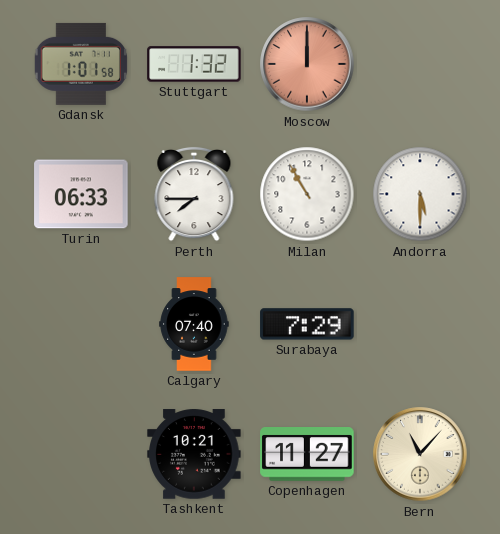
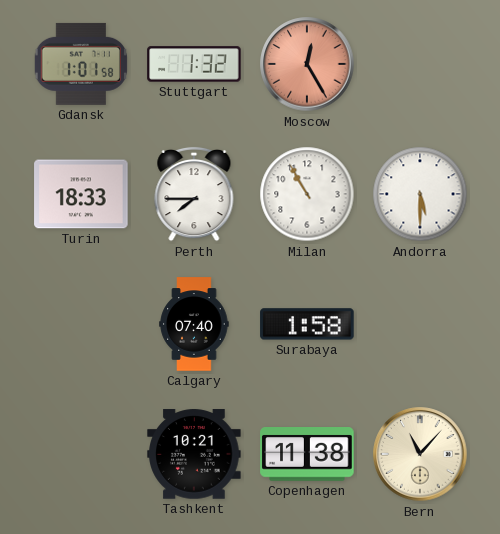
Moscow: 12:00 -> 12:25 (307, 64)
Turin: 06:33 -> 18:33 (81, 194)
Surabaya: 7:29 -> 1:58 (307, 324)
Copenhagen: 11:27 -> 11:38 (307, 455)
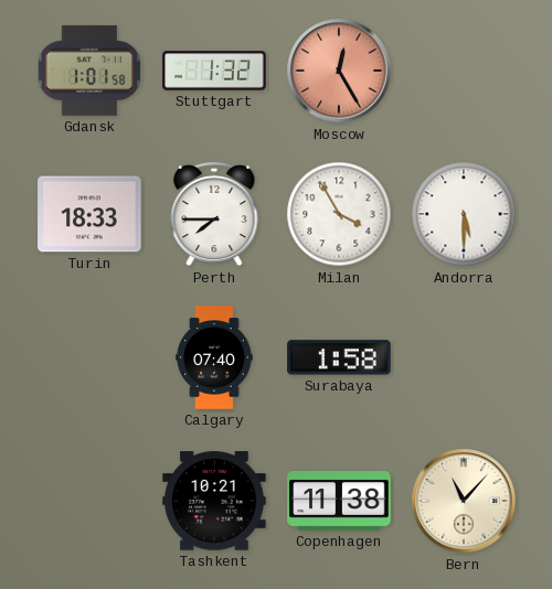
Milan: 10:55 -> 3:55 (339, 214)
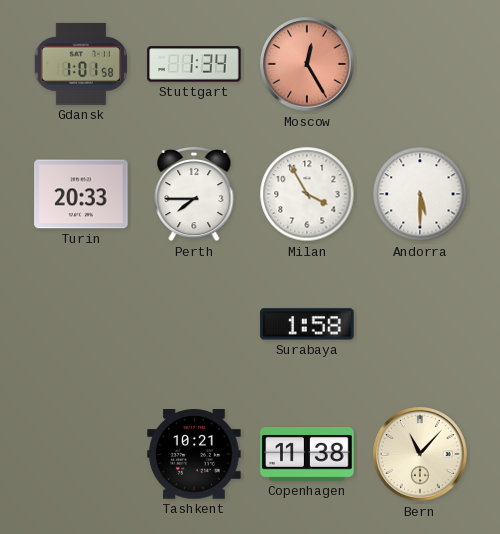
Stuttgart: 1:32 -> 1:34 (194, 64)
Turin: 18:33 -> 20:33 (81, 194)
Calgary: 07:40 -> none (214, 357)
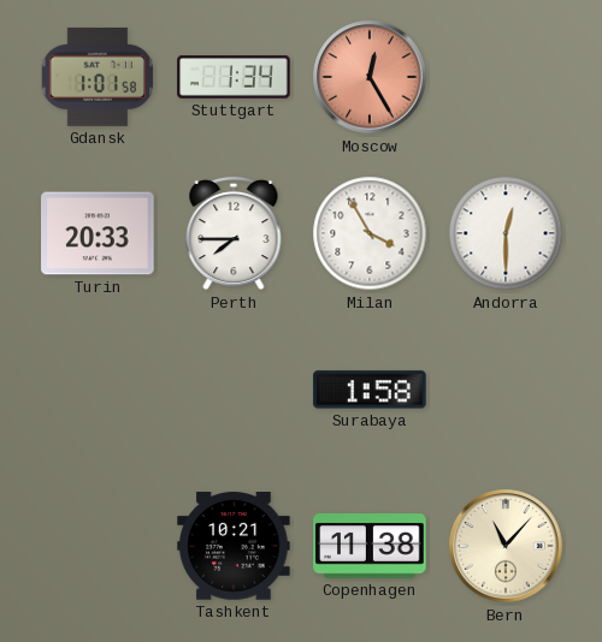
Andorra: 5:30 -> 12:30 (506, 233)
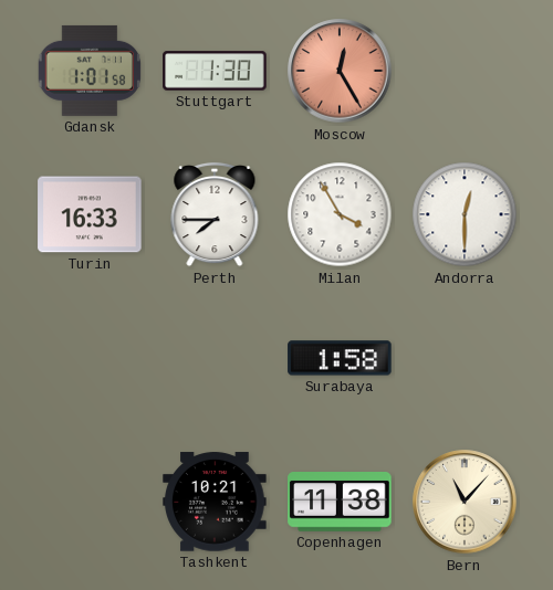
Stuttgart: 1:34 -> 1:30 (215, 71)
Turin: 20:33 -> 16:33 (90, 214)
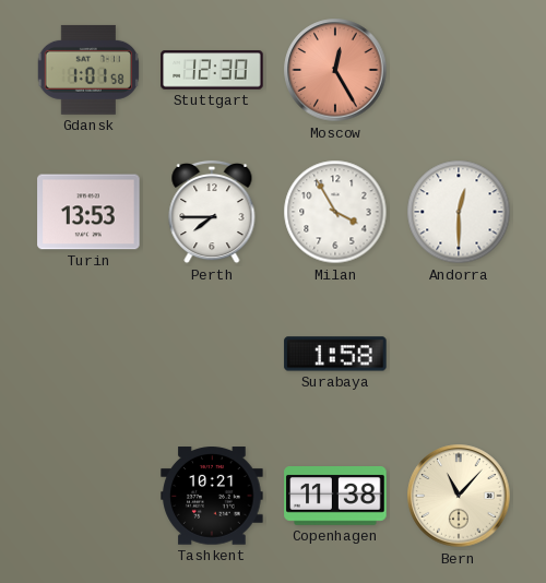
Stuttgart: 1:30 -> 12:30 (212, 70)
Turin: 16:33 -> 13:53 (88, 212)
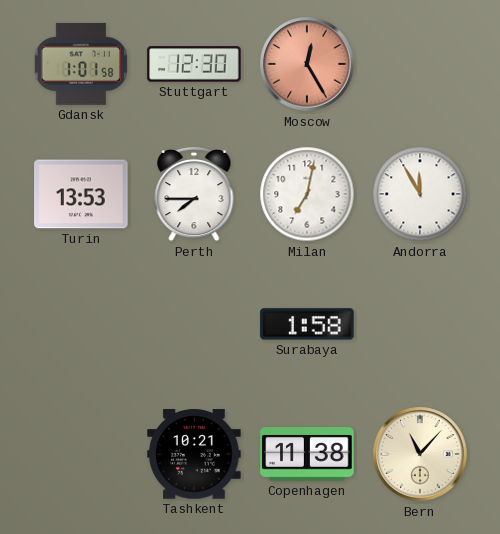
Milan: 3:55 -> 7:02 (307, 194)
Andorra: 12:30 -> 11:55 (420, 194)
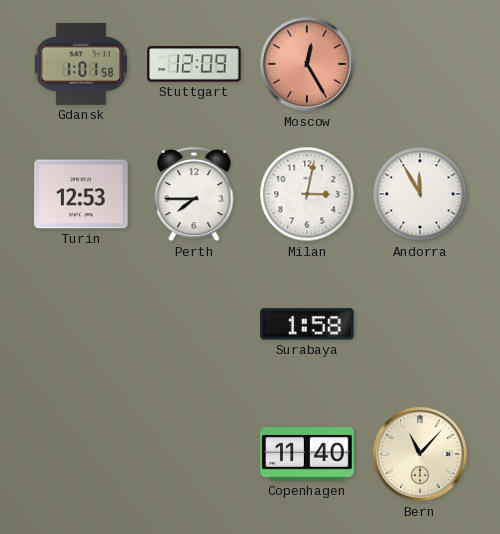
Stuttgart: 12:30 -> 12:09 (194, 64)
Turin: 13:53 -> 12:53 (81, 194)
Milan: 7:02 -> 3:02 (307, 194)
Tashkent: 10:21 -> none (194, 454)
Copenhagen: 11:38 -> 11:40 (307, 455)
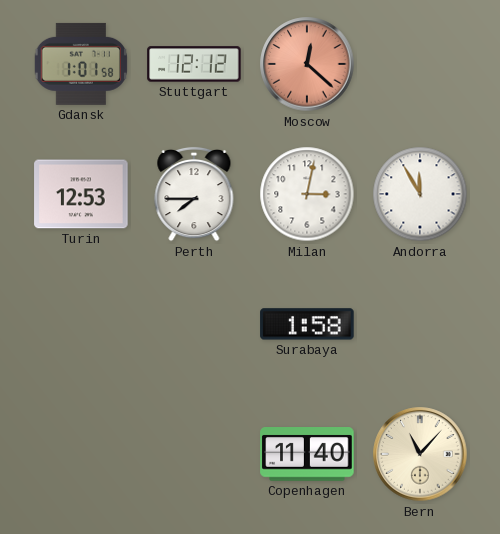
Stuttgart: 12:09 -> 12:12 (194, 64)
Moscow: 12:25 -> 12:22 (307, 64)
